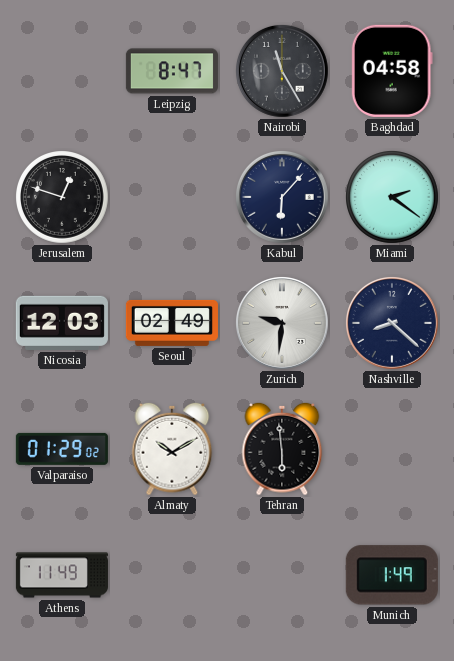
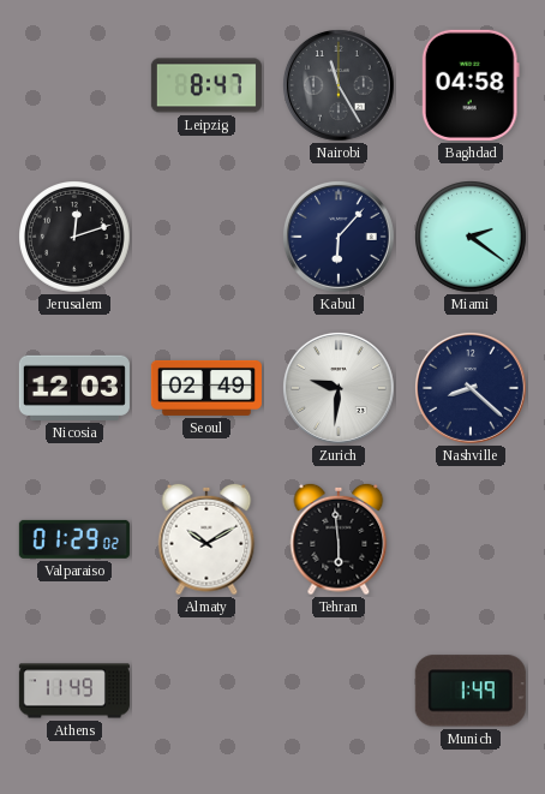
Jerusalem: 12:48 -> 12:12 (76, 238)
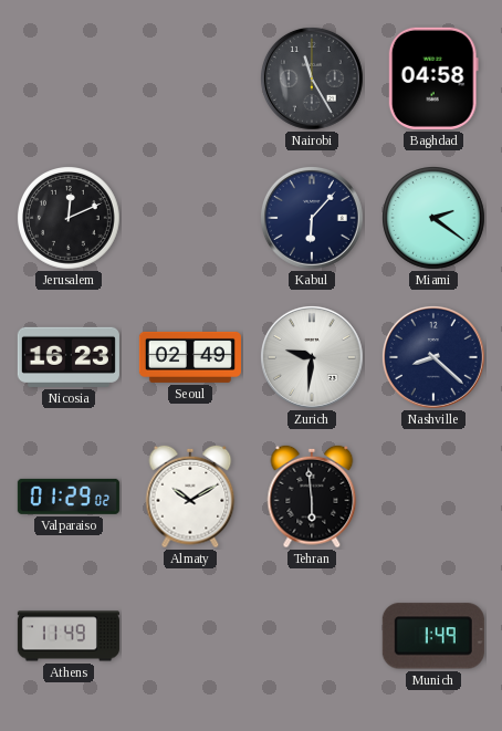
Leipzig: 8:47 -> none (206, 85)
Jerusalem: 12:12 -> 12:11 (70, 219)
Nicosia: 12:03 -> 16:23 (69, 357)
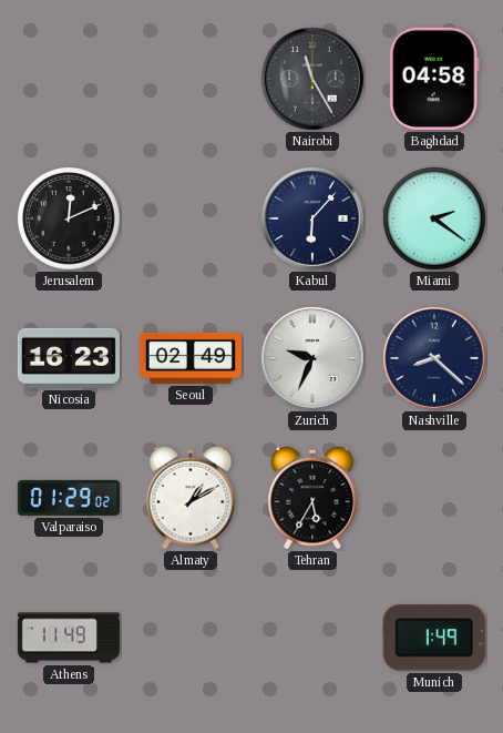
Zurich: 9:31 -> 9:34 (312, 358)
Almaty: 10:10 -> 1:10 (191, 498)
Tehran: 5:59 -> 5:35 (312, 498)
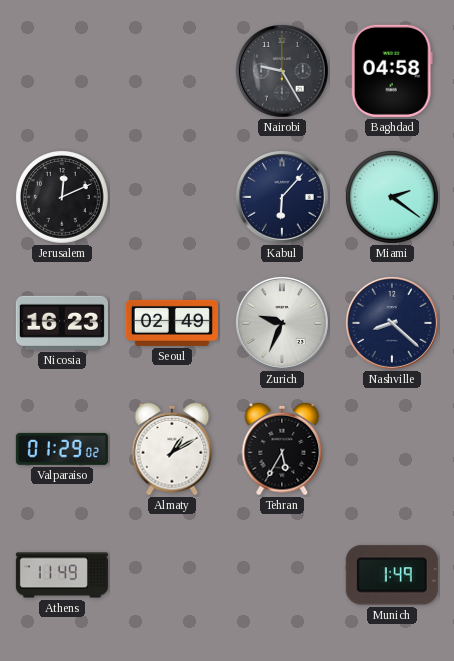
Nairobi: 11:25 -> 9:25 (282, 71)
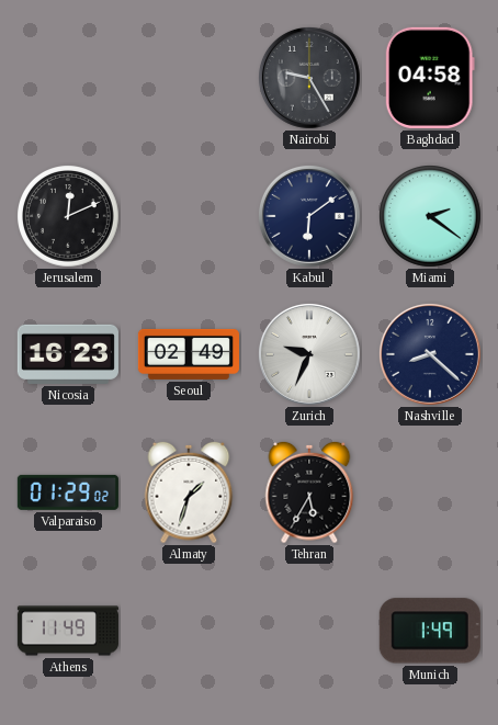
Kabul: 6:07 -> 6:09 (309, 216)
Almaty: 1:10 -> 1:33 (189, 492)
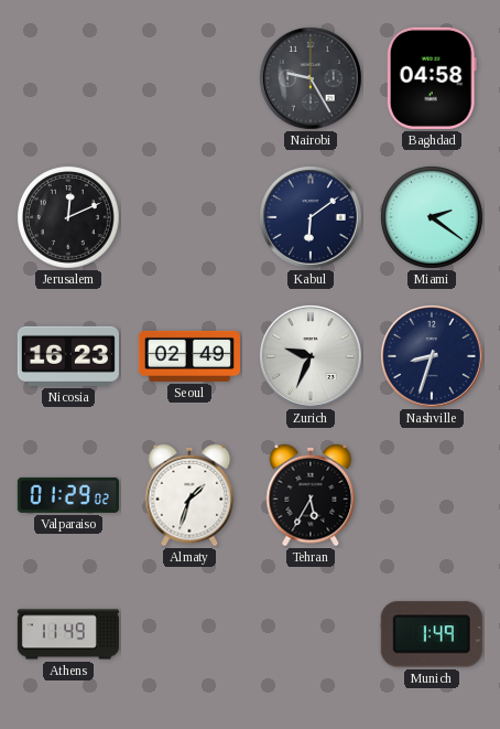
Nashville: 8:22 -> 8:33 (432, 356)
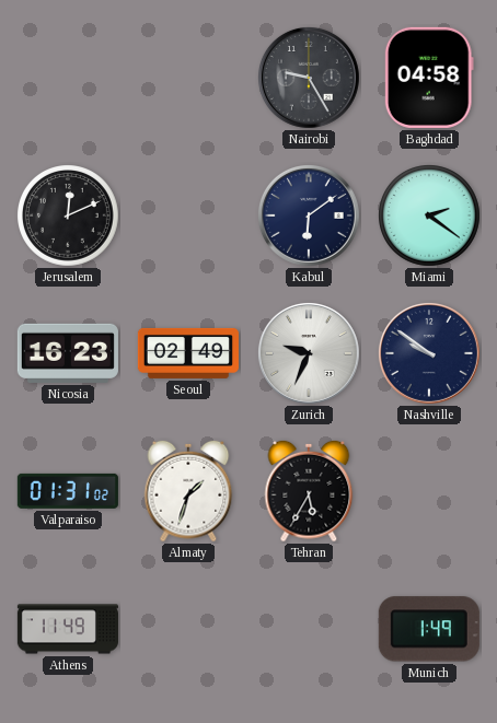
Nashville: 8:33 -> 9:51 (429, 353)
Valparaiso: 01:29 -> 01:31 (68, 491)
